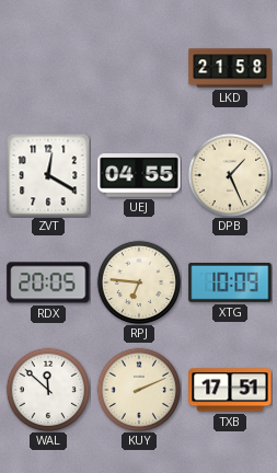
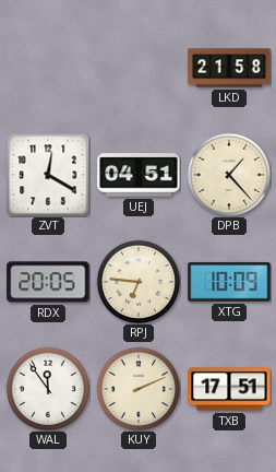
UEJ: 04:55 -> 04:51 (139, 175)
DPB: 1:26 -> 1:23 (229, 175)
WAL: 11:52 -> 11:54 (48, 389)
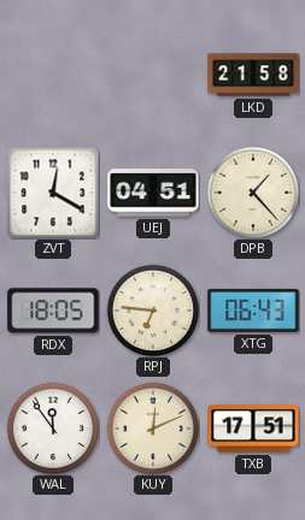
RDX: 20:05 -> 18:05 (53, 311)
XTG: 10:09 -> 06:43 (253, 311)
KUY: 2:11 -> 12:11 (153, 429)
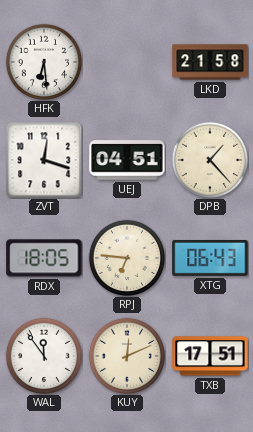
HFK: none -> 6:29 (44, 62)
ZVT: 12:20 -> 12:18 (44, 160)
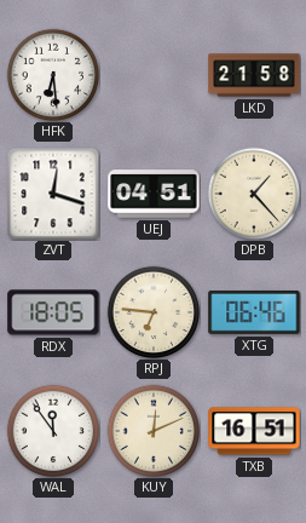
XTG: 06:43 -> 06:46 (254, 312)
TXB: 17:51 -> 16:51 (254, 431)
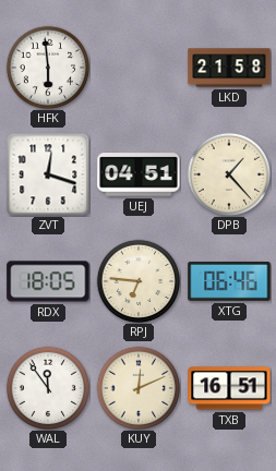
HFK: 6:29 -> 5:59 (48, 68)
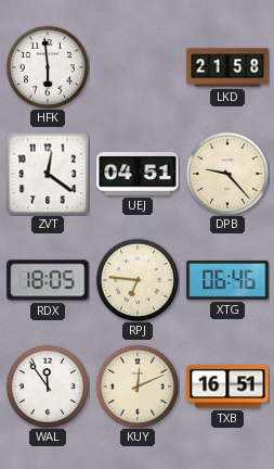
ZVT: 12:18 -> 12:21 (48, 174)
DPB: 1:23 -> 9:23 (227, 174)
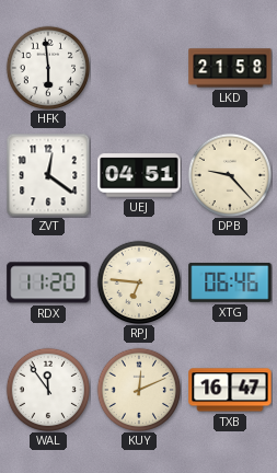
RDX: 18:05 -> 11:20 (48, 282)
TXB: 16:51 -> 16:47 (230, 390)
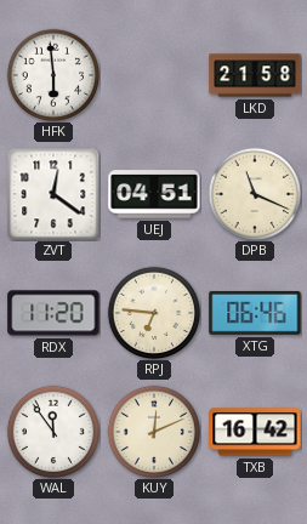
DPB: 9:23 -> 11:19 (255, 194)
TXB: 16:47 -> 16:42 (255, 432)
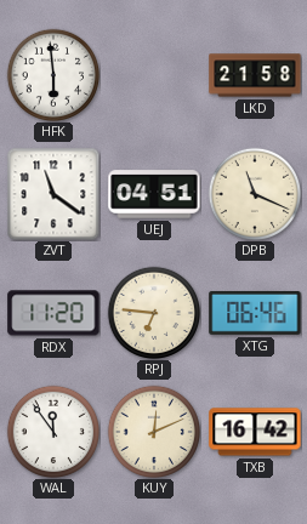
ZVT: 12:21 -> 11:21 (53, 194)
